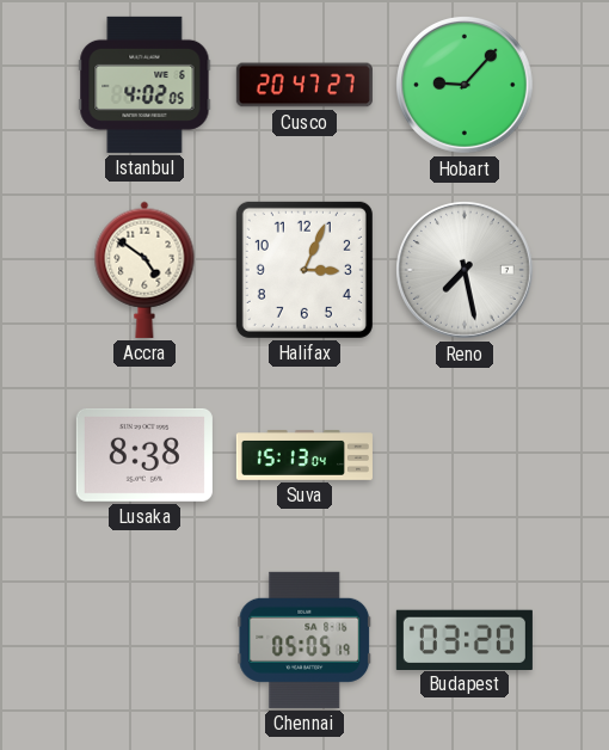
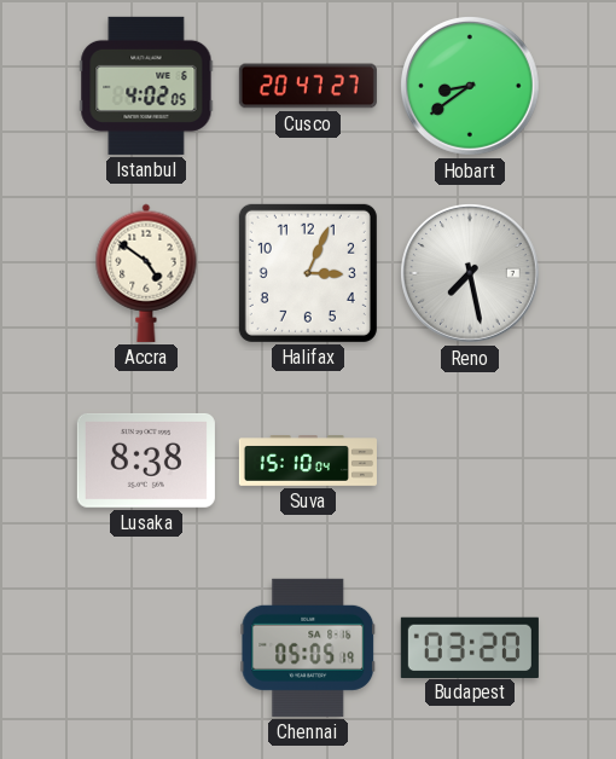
Hobart: 9:07 -> 8:39 (471, 87)
Suva: 15:13 -> 15:10 (308, 462)
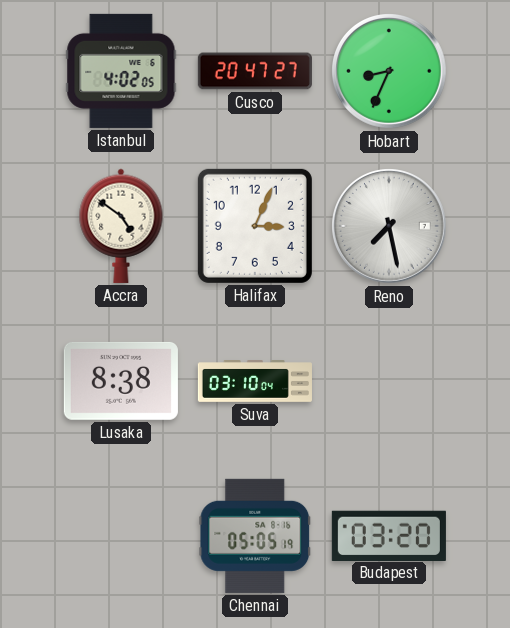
Hobart: 8:39 -> 8:34 (390, 72)
Suva: 15:10 -> 03:10 (255, 382)
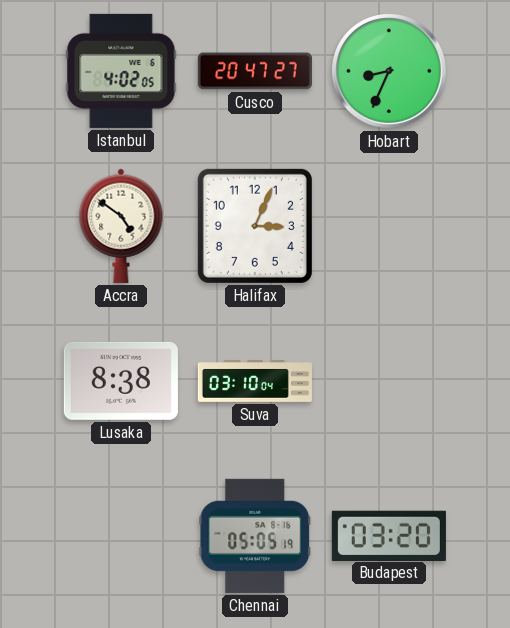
Reno: 7:28 -> none (390, 227)
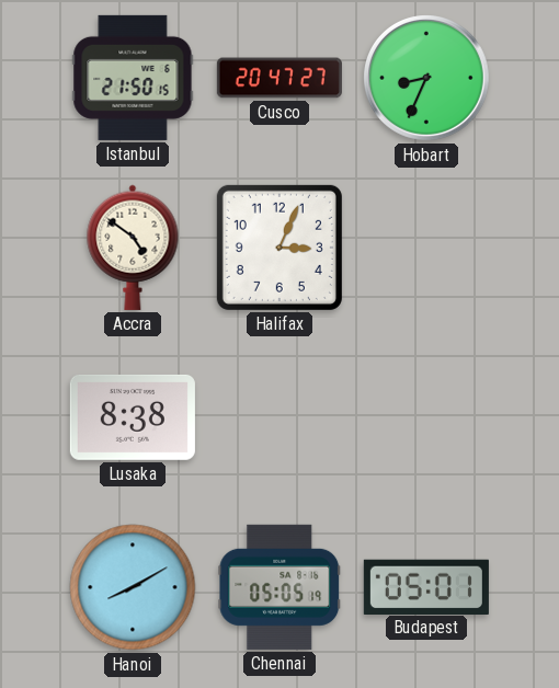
Istanbul: 4:02 -> 21:50 (133, 78)
Suva: 03:10 -> none (255, 382)
Hanoi: none -> 8:10 (133, 587)
Budapest: 03:20 -> 05:01 (426, 586)
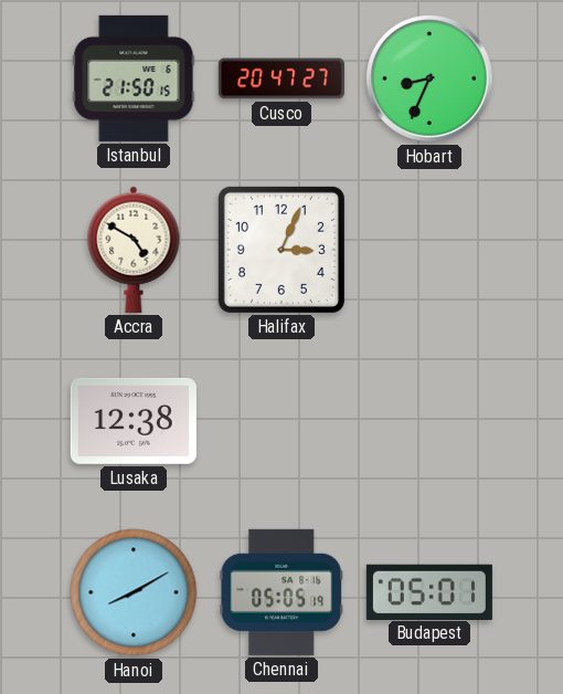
Accra: 4:51 -> 4:50 (134, 250)
Lusaka: 8:38 -> 12:38 (134, 421)
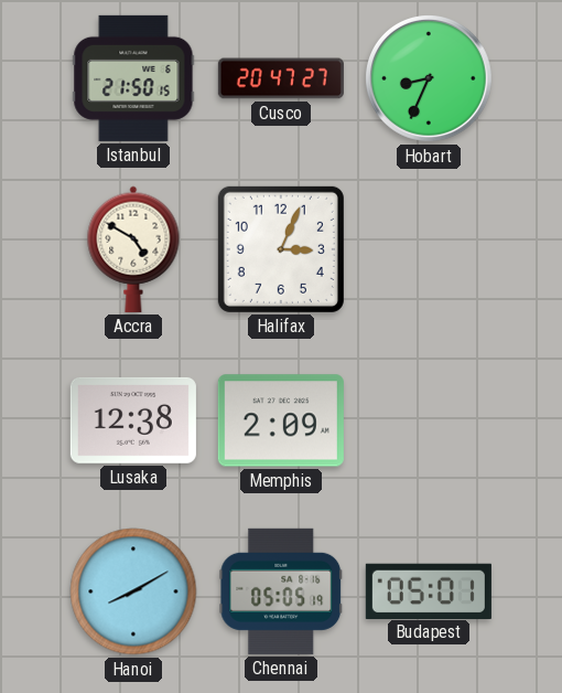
Memphis: none -> 2:09 (281, 420)
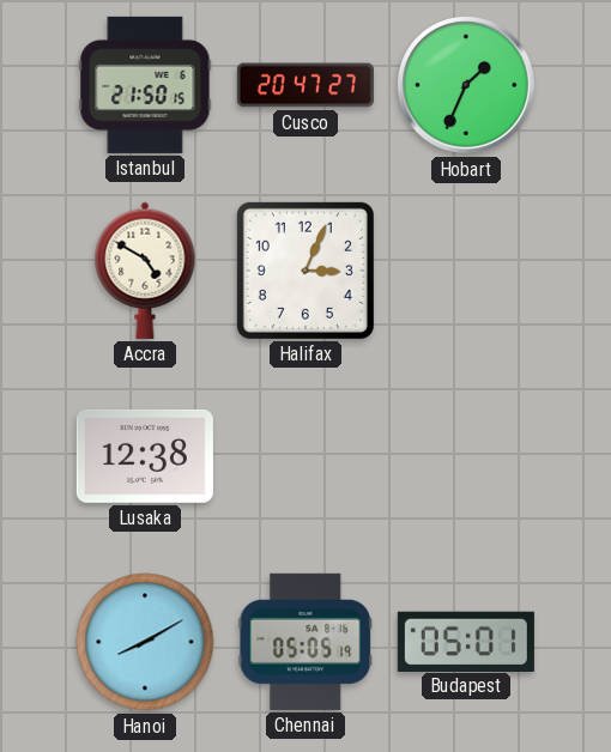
Hobart: 8:34 -> 1:34 (467, 86)
Memphis: 2:09 -> none (281, 420)
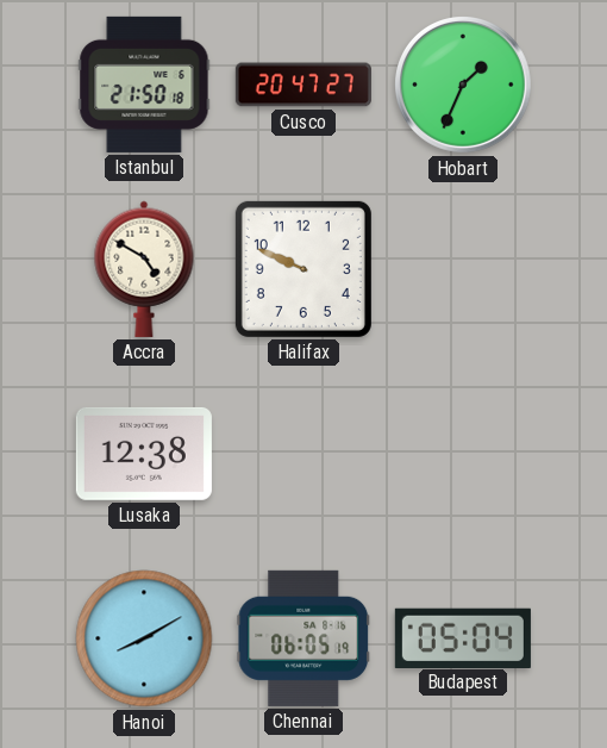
Istanbul: 21:50:15 -> 21:50:18 (144, 85)
Halifax: 3:04 -> 9:49 (303, 269)
Chennai: 05:05 -> 06:05 (303, 638)
Budapest: 05:01 -> 05:04 (463, 637)
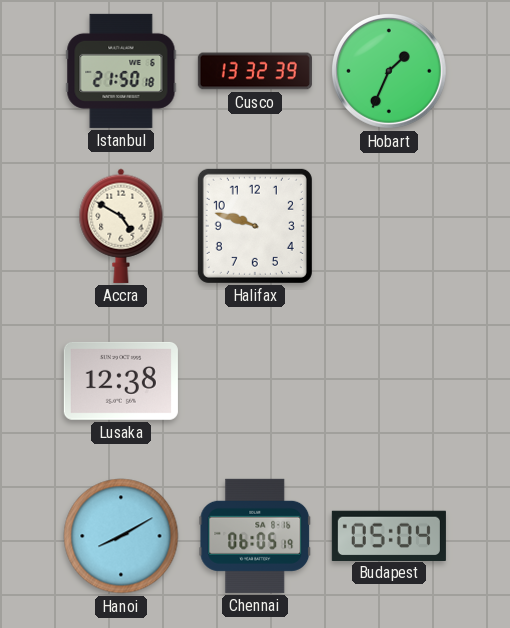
Cusco: 20:47 -> 13:32 (255, 71)
Halifax: 9:49 -> 9:48 (255, 226)
